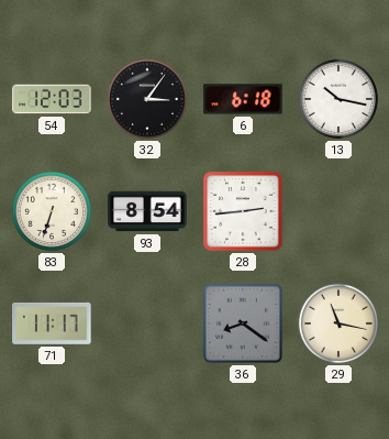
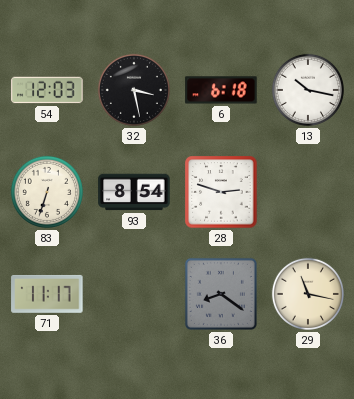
32: 3:06 -> 3:28 (134, 90)
28: 2:44 -> 2:48 (221, 192)
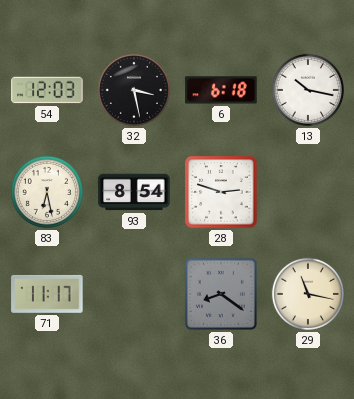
83: 6:33 -> 6:28 (47, 192)
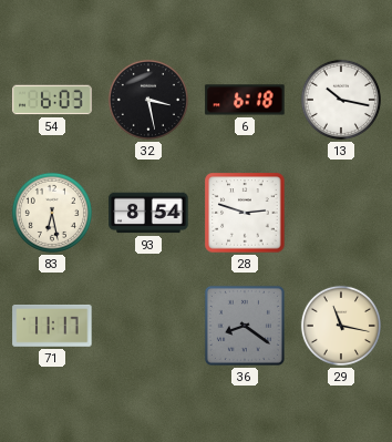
54: 12:03 -> 6:03 (52, 100)
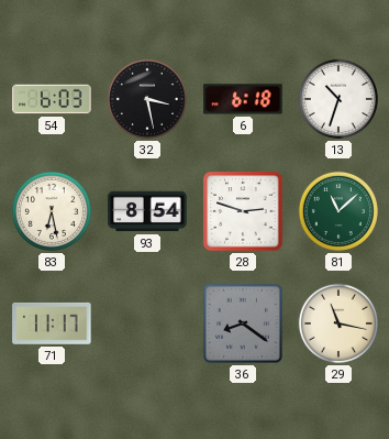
13: 10:17 -> 10:33 (338, 99)
81: none -> 11:08 (338, 211)
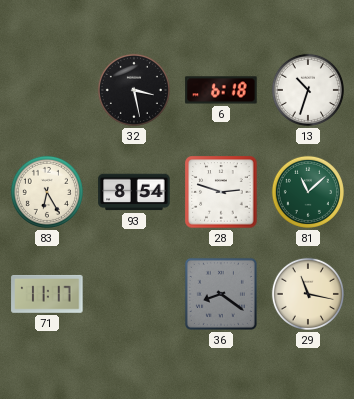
54: 6:03 -> none (52, 99)
83: 6:28 -> 6:25 (47, 192)
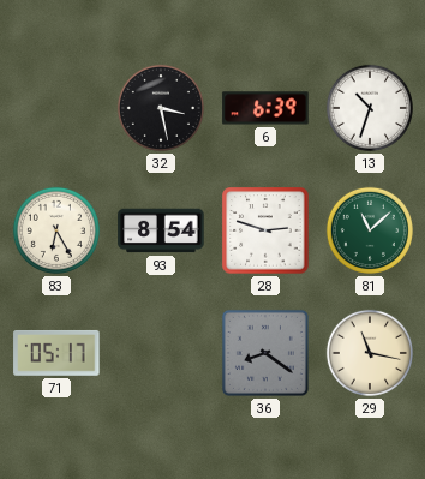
6: 6:18 -> 6:39 (265, 108)
71: 11:17 -> 05:17 (56, 353)
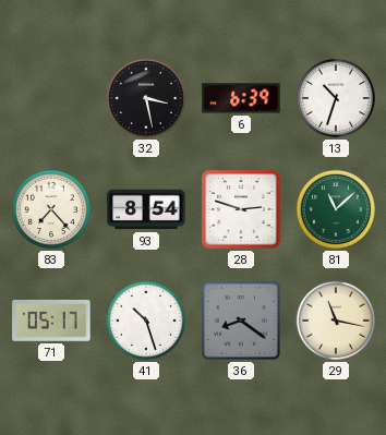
83: 6:25 -> 7:23 (51, 209)
41: none -> 10:27 (146, 321)
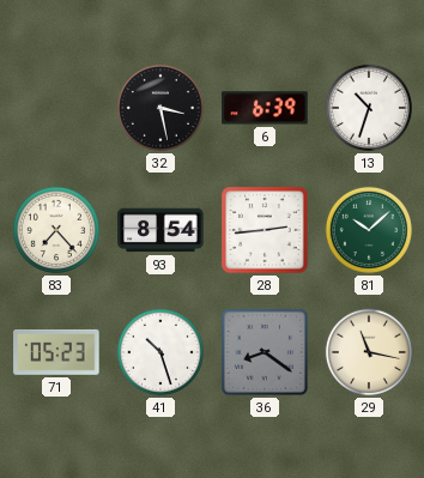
28: 2:48 -> 2:44 (265, 230)
81: 11:08 -> 10:08 (369, 230)
71: 05:17 -> 05:23 (56, 352)
